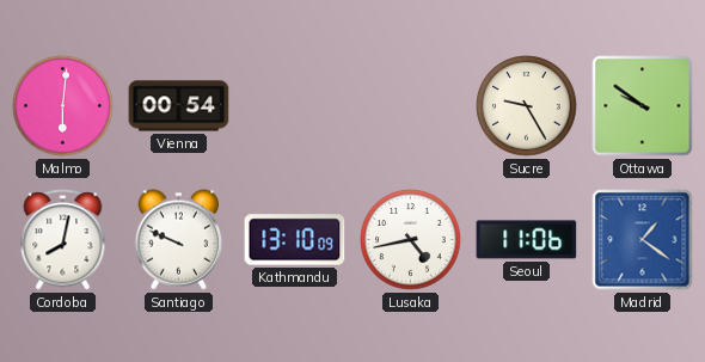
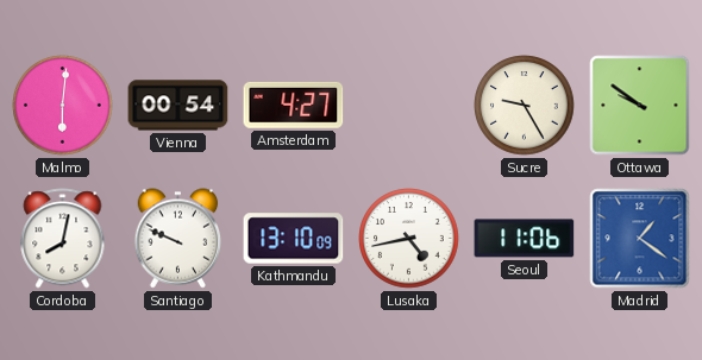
Amsterdam: none -> 4:27 (294, 105)
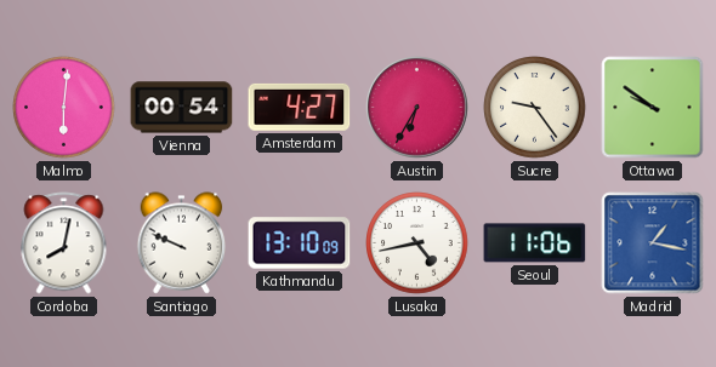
Austin: none -> 6:35 (417, 108)
Sucre: 9:25 -> 9:24 (535, 108)
Madrid: 1:21 -> 1:17 (653, 243)
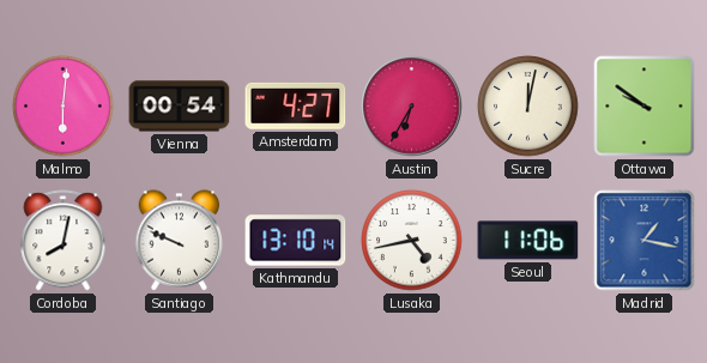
Sucre: 9:24 -> 12:02 (528, 107)
Kathmandu: 13:10:09 -> 13:10:14 (296, 241)
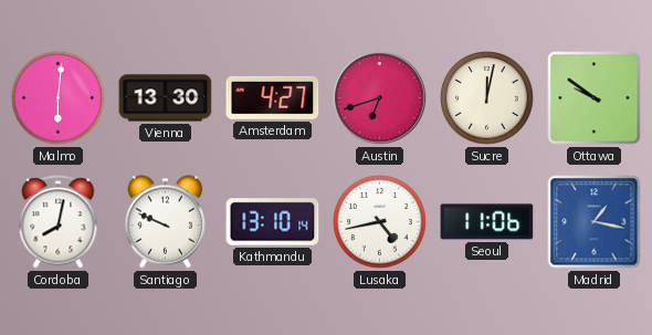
Vienna: 00:54 -> 13:30 (166, 98)
Austin: 6:35 -> 6:42 (380, 98)
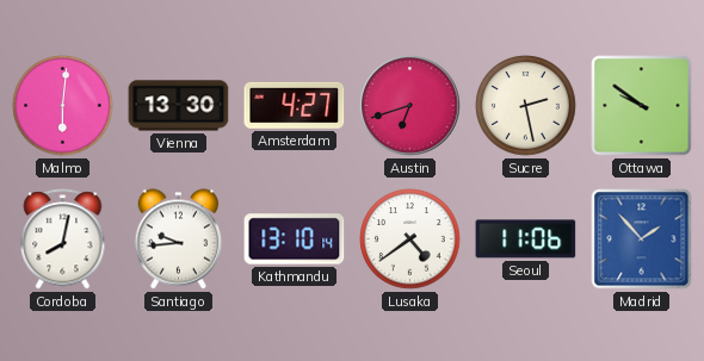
Sucre: 12:02 -> 2:28 (526, 106)
Santiago: 9:49 -> 9:44 (179, 239)
Lusaka: 4:43 -> 4:39 (410, 239)
Madrid: 1:17 -> 1:53 (642, 239)
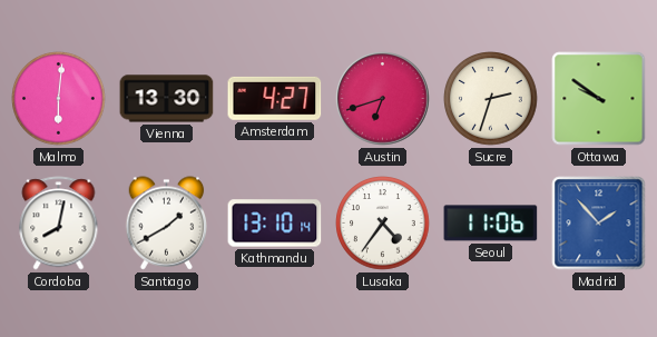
Sucre: 2:28 -> 2:33 (491, 99)
Santiago: 9:44 -> 1:40 (167, 224)
Lusaka: 4:39 -> 4:36 (383, 224)
